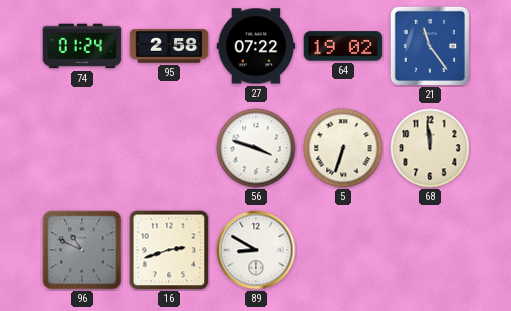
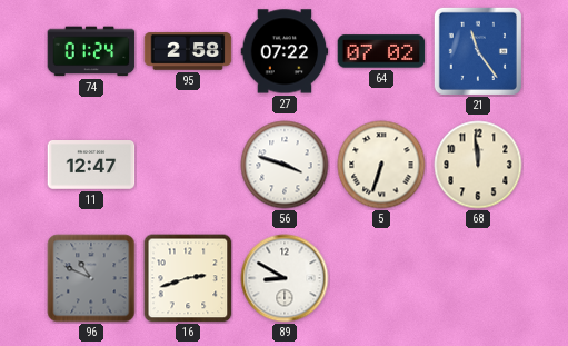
64: 19:02 -> 07:02 (381, 51)
11: none -> 12:47 (91, 166)
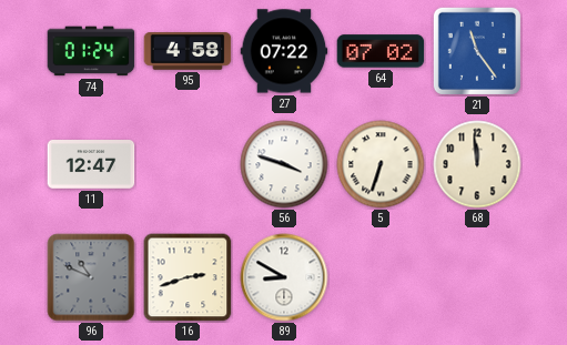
95: 2:58 -> 4:58 (188, 51)
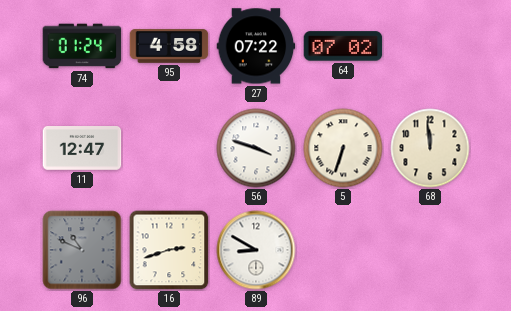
21: 11:24 -> none (477, 51)
